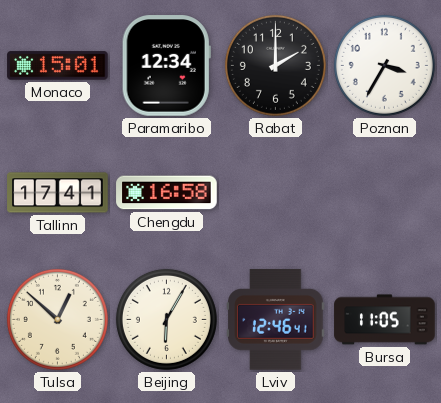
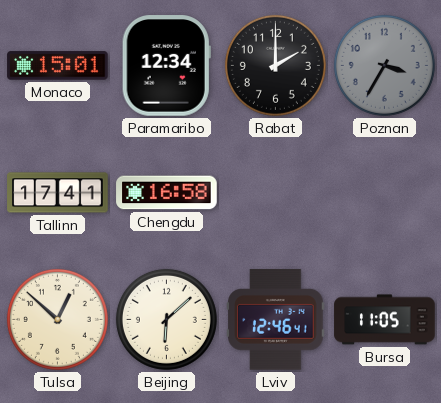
Poznan dial: white -> grey (384, 65)
Beijing: 6:05 -> 6:08 (166, 319)
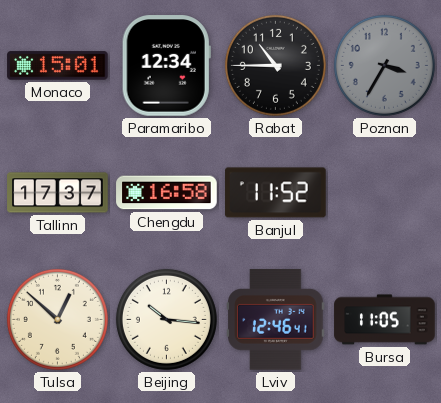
Rabat: 2:00 -> 10:45 (275, 65)
Tallinn: 17:41 -> 17:37 (58, 193)
Banjul: none -> 11:52 (276, 193)
Beijing: 6:08 -> 10:16 (166, 319)
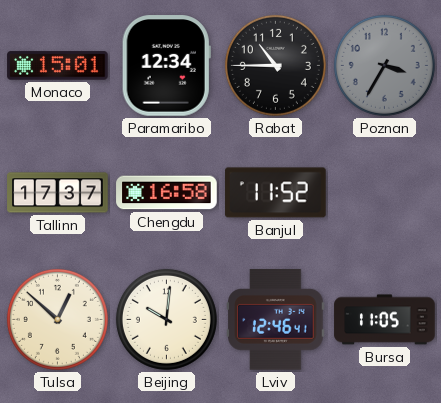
Beijing: 10:16 -> 10:01 (166, 319)
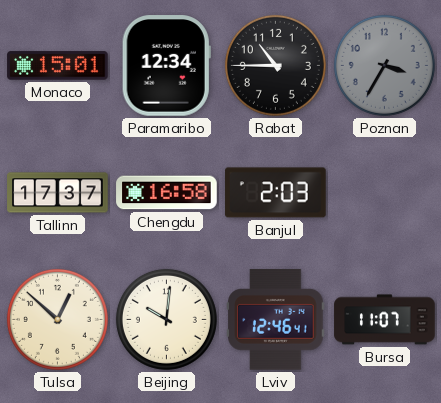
Banjul: 11:52 -> 2:03 (276, 193)
Bursa: 11:05 -> 11:07 (385, 320)
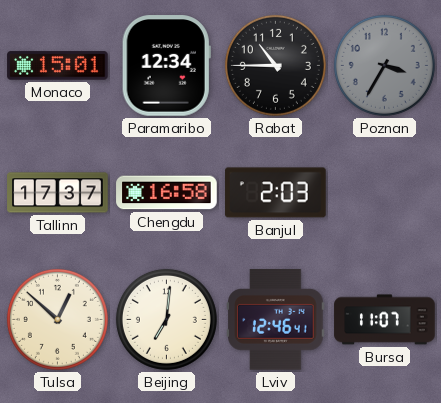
Beijing: 10:01 -> 7:01 (166, 319)
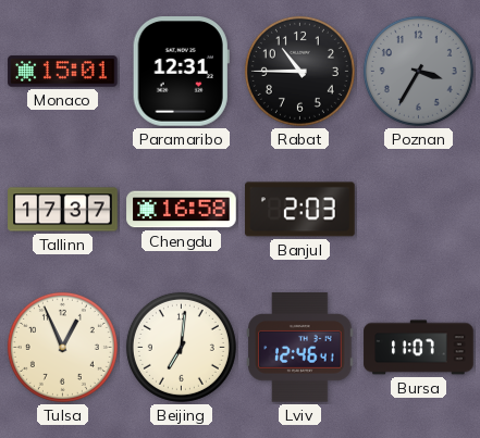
Paramaribo: 12:34 -> 12:31 (181, 72)
Tulsa: 12:52 -> 12:56 (62, 347)
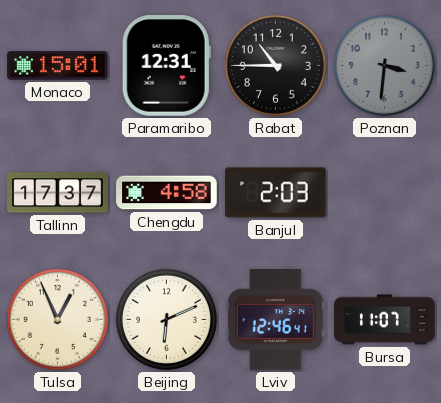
Poznan: 3:35 -> 3:31 (384, 65)
Chengdu: 16:58 -> 4:58 (167, 193)
Beijing: 7:01 -> 6:11 (166, 319)
